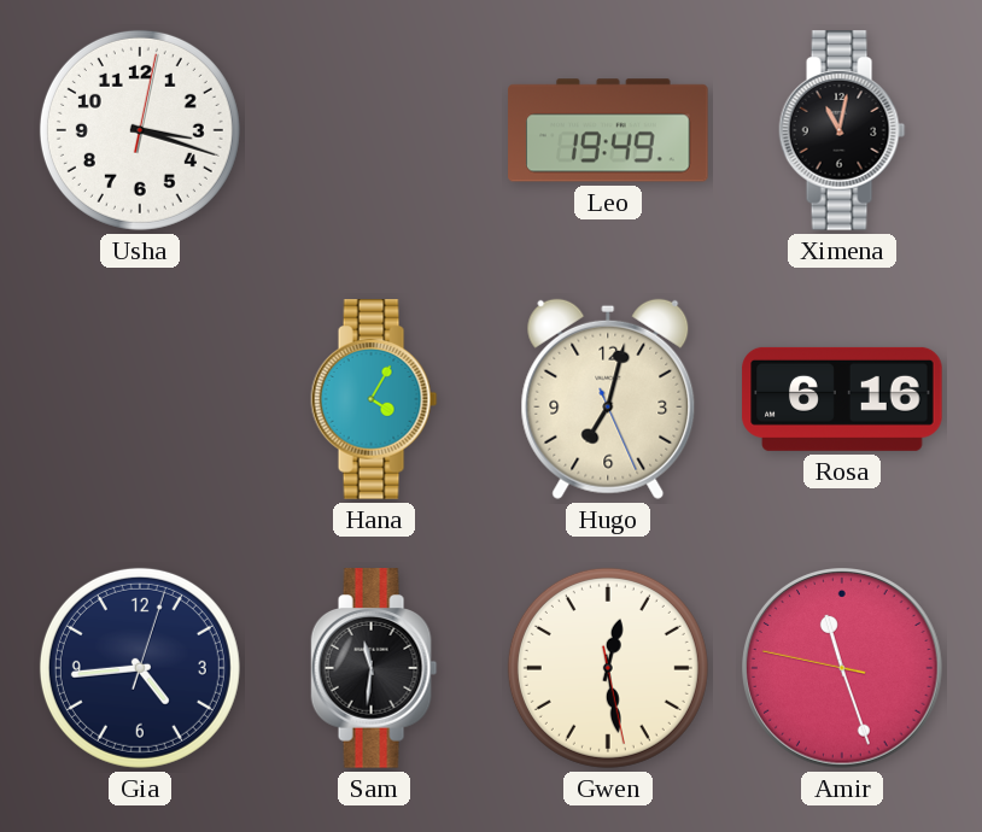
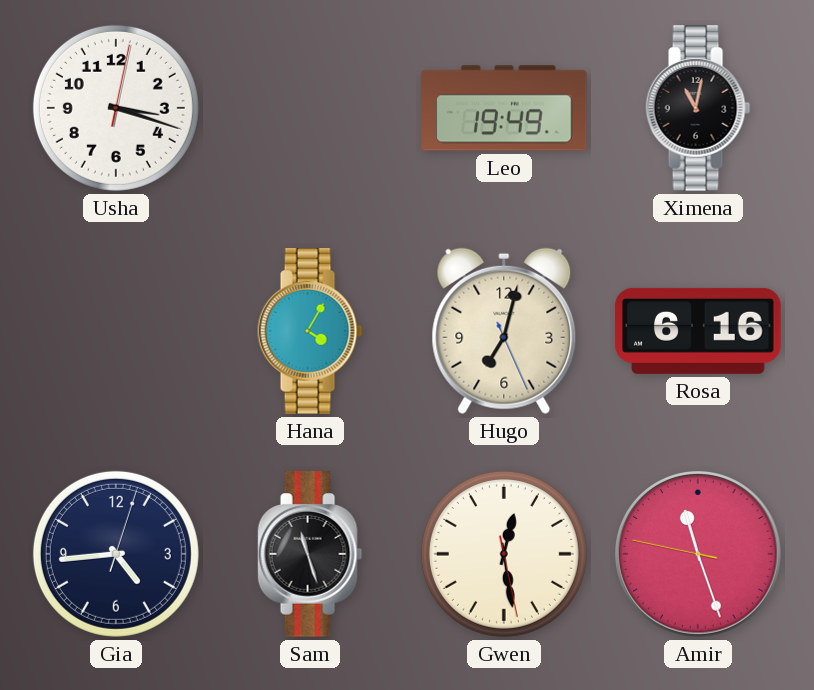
Sam: 11:31 -> 11:27 (310, 554)
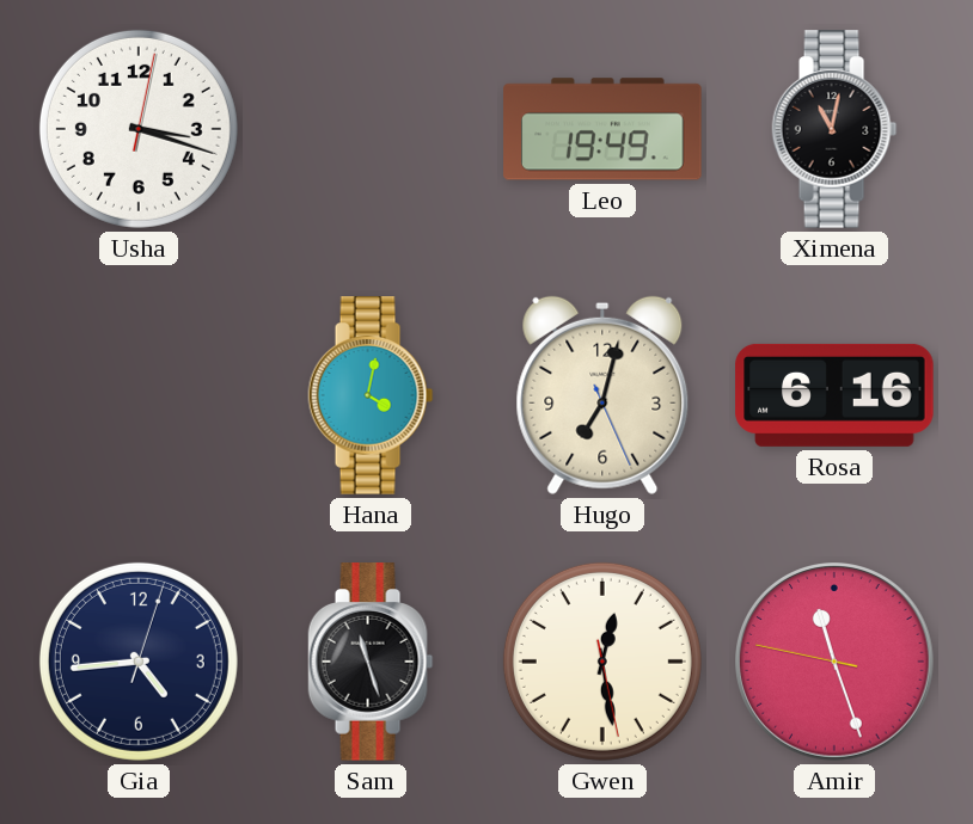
Hana: 4:05 -> 4:02 (371, 395)
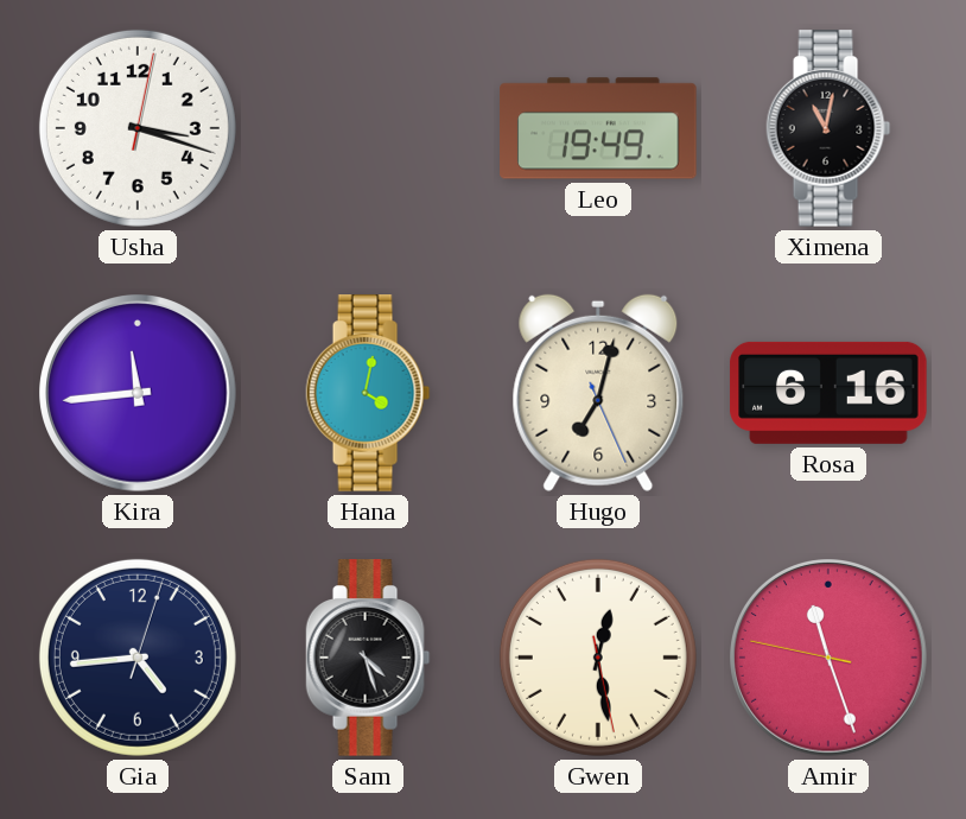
Kira: none -> 11:44 (139, 394)
Sam: 11:27 -> 4:27 (368, 658)
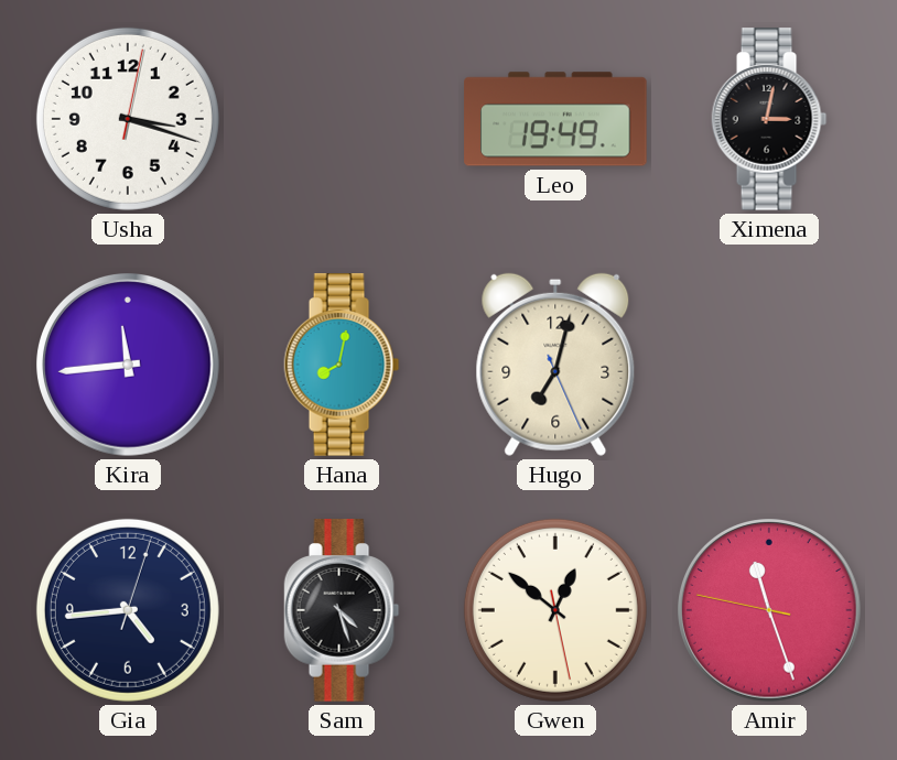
Ximena: 11:02 -> 3:02 (769, 119)
Hana: 4:02 -> 8:02 (342, 365)
Rosa: 6:16 -> none (828, 393)
Gwen: 12:28 -> 12:51 (555, 610)
